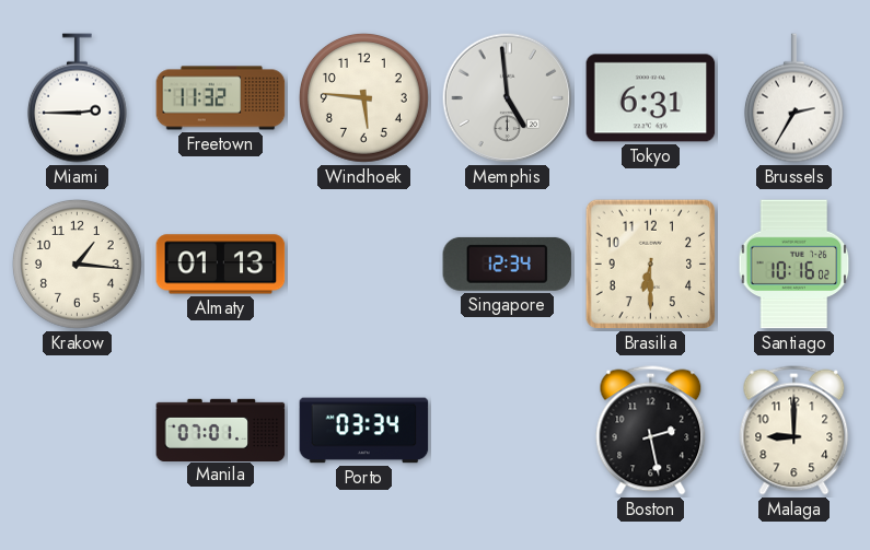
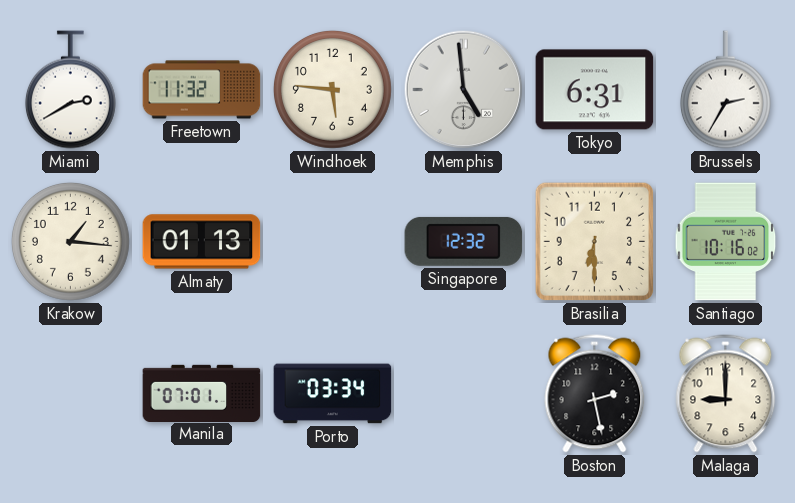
Miami: 2:45 -> 2:40 (70, 90)
Singapore: 12:34 -> 12:32 (464, 241)
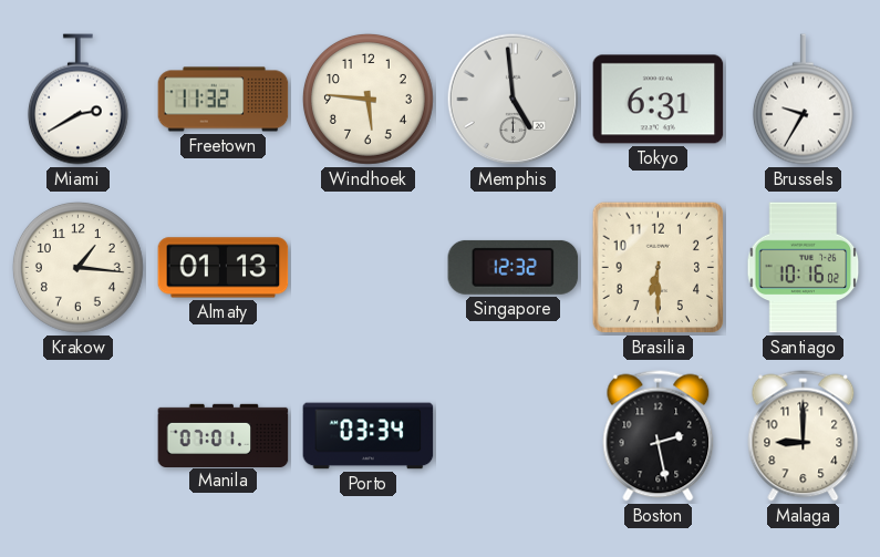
Brussels: 2:35 -> 9:35 (803, 100)
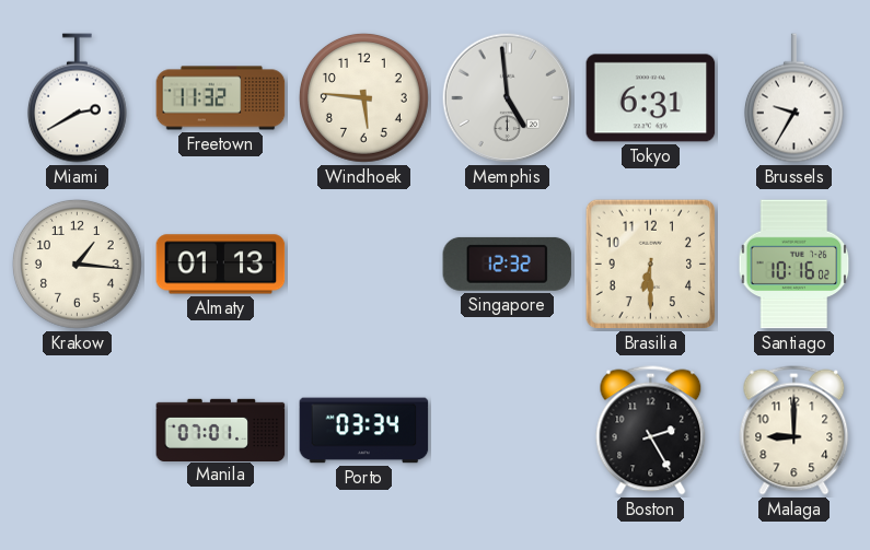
Boston: 2:28 -> 2:25 (651, 431)
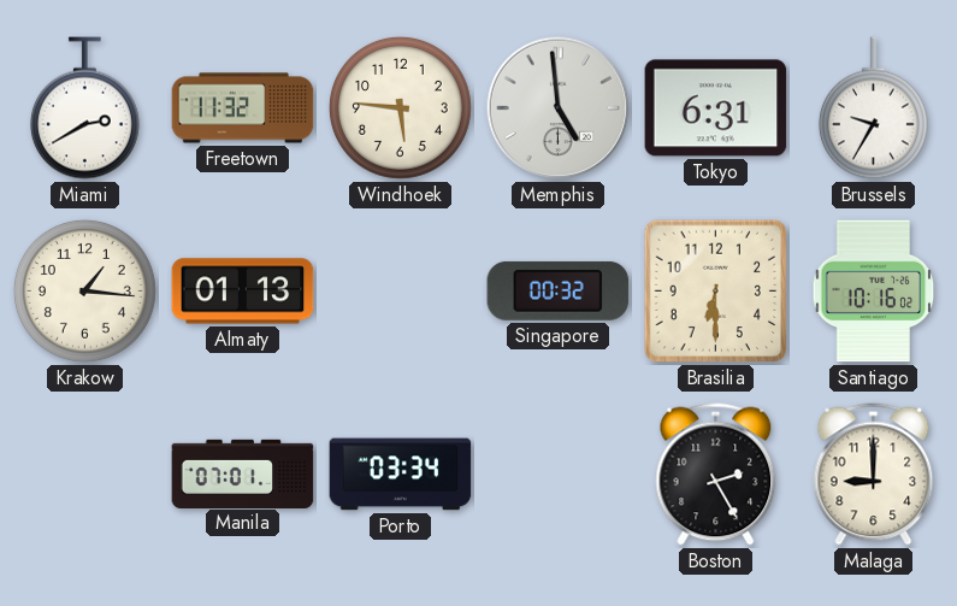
Singapore: 12:32 -> 00:32 (559, 290)
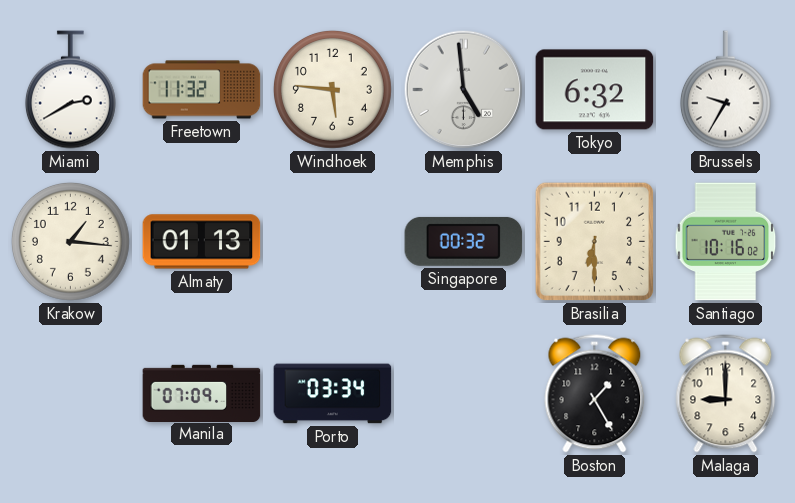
Tokyo: 6:31 -> 6:32 (595, 90)
Manila: 07:01 -> 07:09 (202, 393)
Boston: 2:25 -> 1:25 (595, 394)
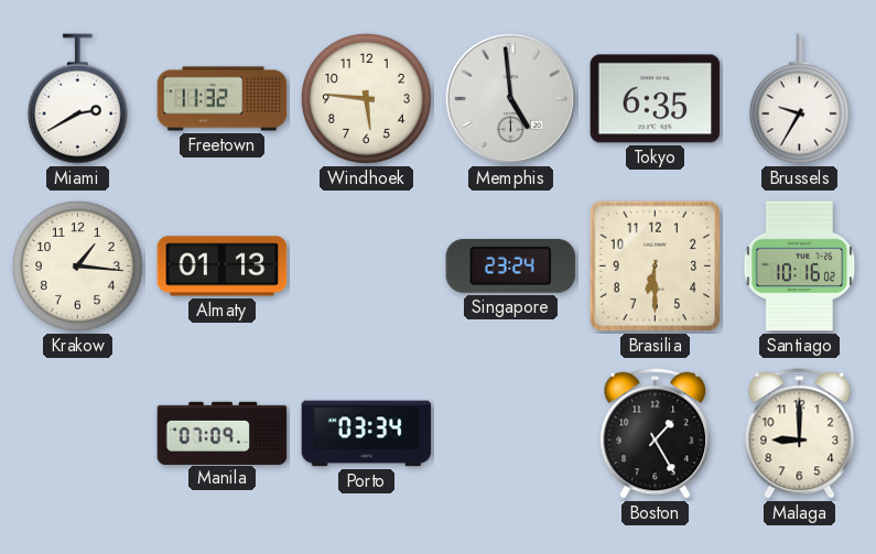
Tokyo: 6:32 -> 6:35 (656, 99)
Singapore: 00:32 -> 23:24 (511, 265)
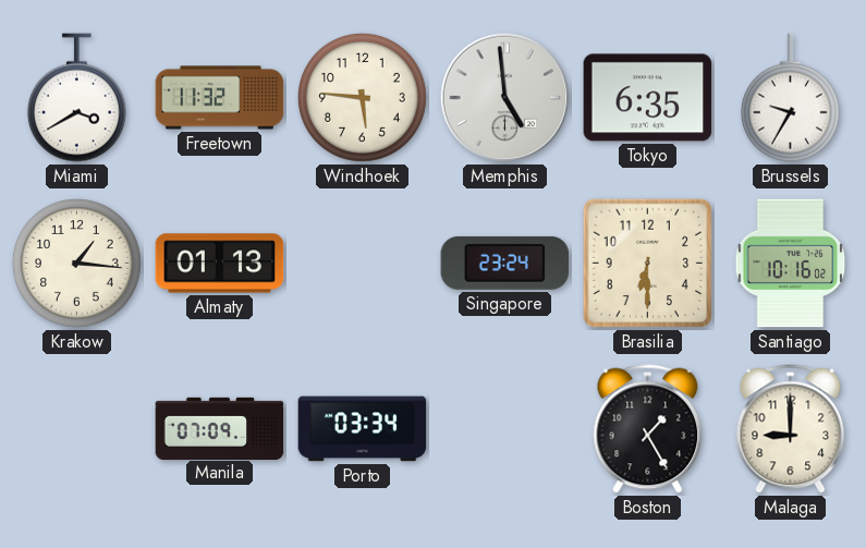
Miami: 2:40 -> 3:40 (76, 98)
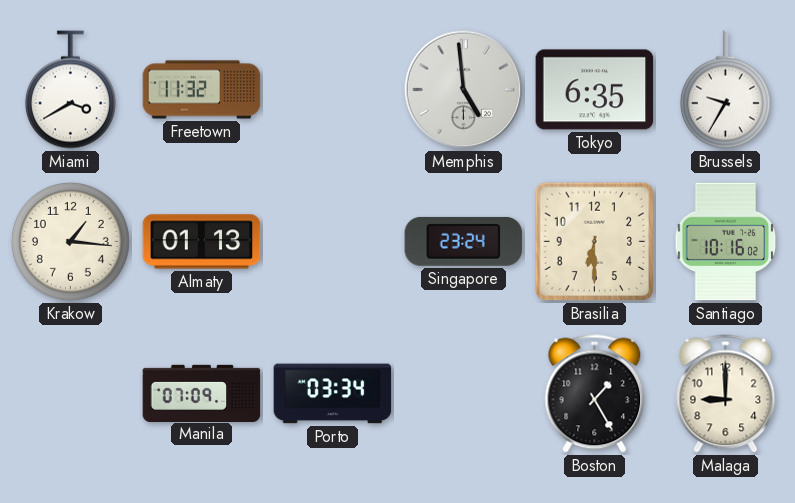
Windhoek: 5:46 -> none (362, 97)
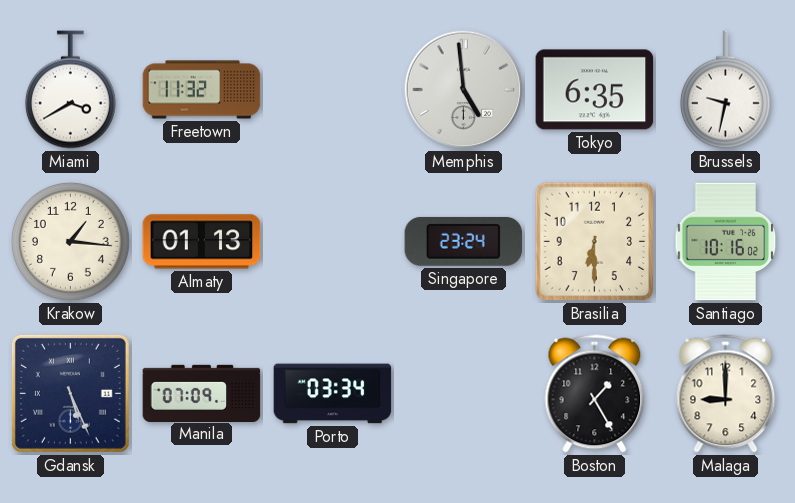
Brussels: 9:35 -> 9:32 (725, 90)
Gdansk: none -> 5:26 (70, 393)
